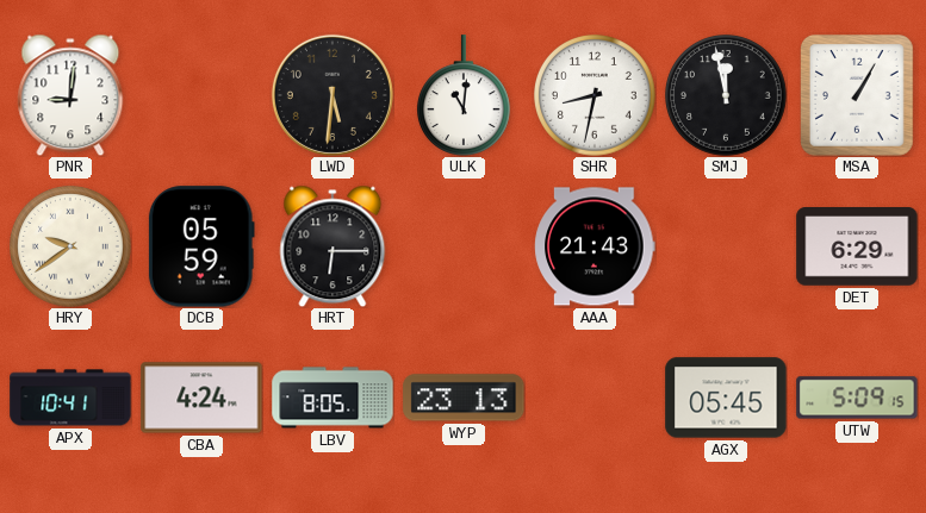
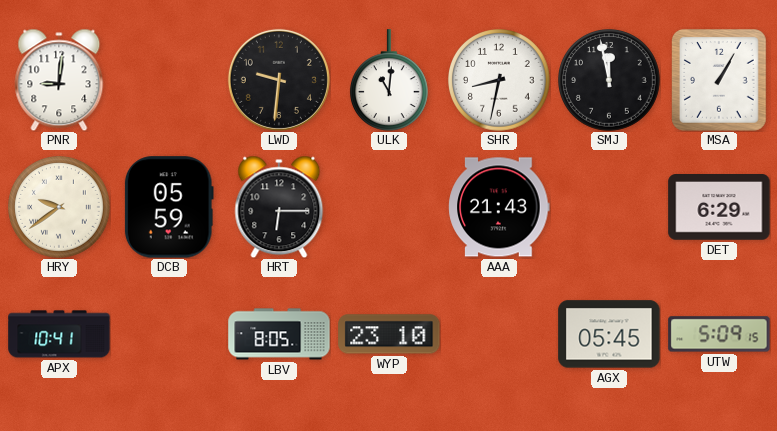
LWD: 5:31 -> 9:31 (279, 80)
CBA: 4:24 -> none (201, 398)
WYP: 23:13 -> 23:10 (389, 334)
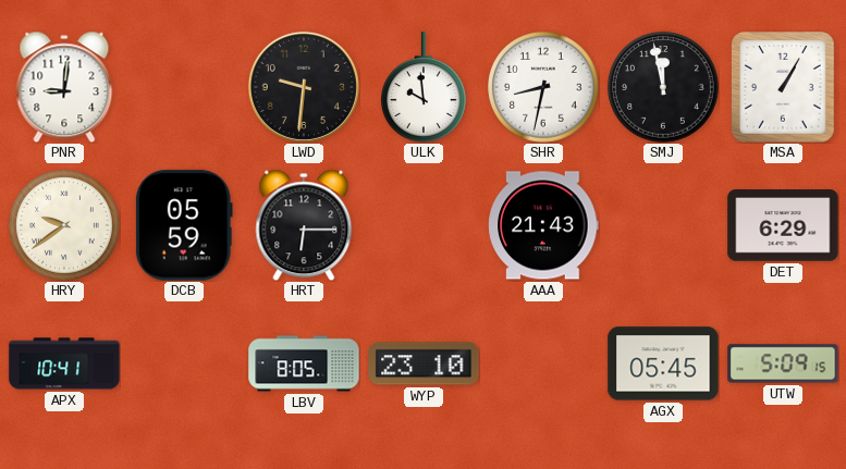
ULK: 11:01 -> 9:59 (424, 87)
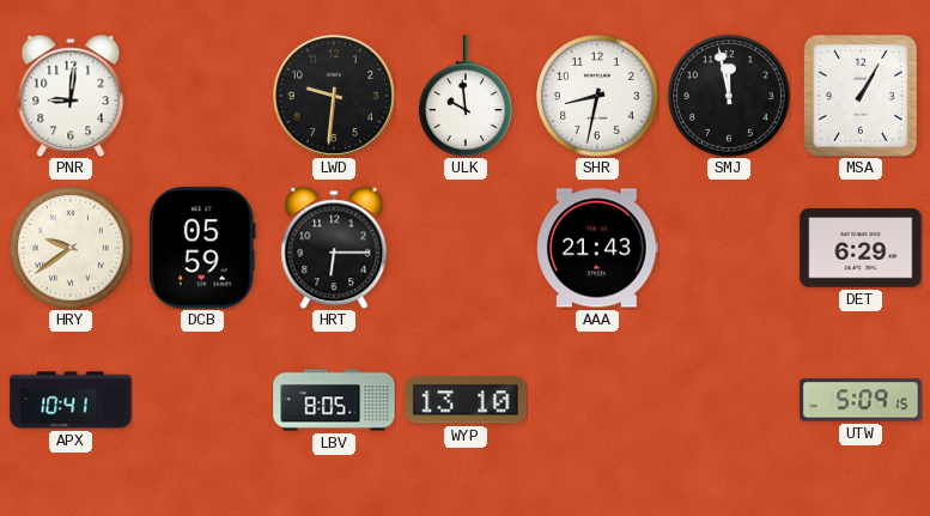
WYP: 23:10 -> 13:10 (466, 400)
AGX: 05:45 -> none (663, 363)
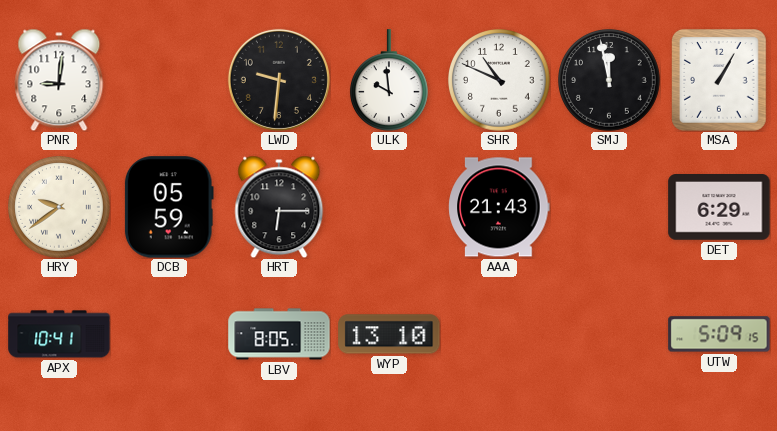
SHR: 8:32 -> 10:49 (500, 81)
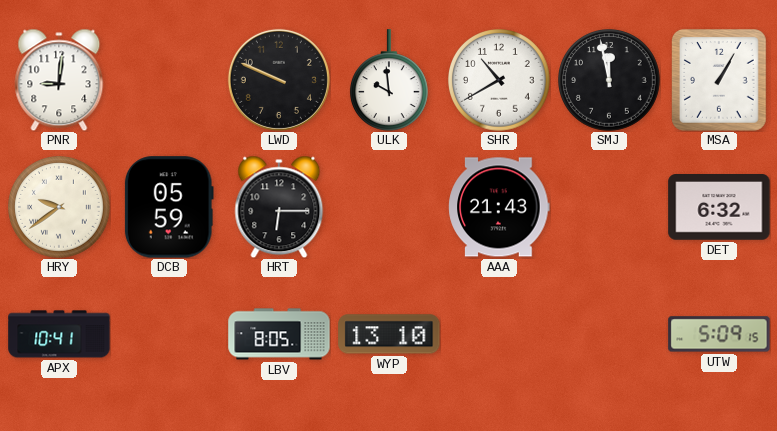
LWD: 9:31 -> 9:49 (279, 80)
SHR: 10:49 -> 10:40 (500, 81)
DET: 6:29 -> 6:32 (719, 208)
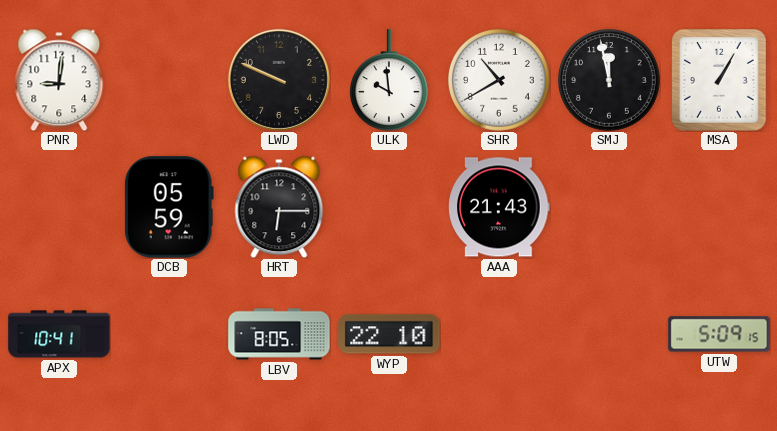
HRY: 9:39 -> none (60, 208)
DET: 6:32 -> none (719, 208)
WYP: 13:10 -> 22:10 (389, 334)
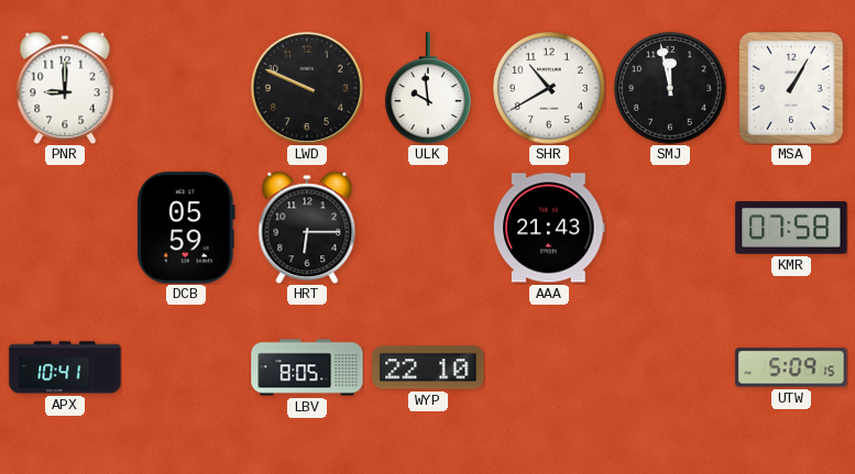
PNR: 9:01 -> 9:00 (65, 88)
KMR: none -> 07:58 (791, 228)
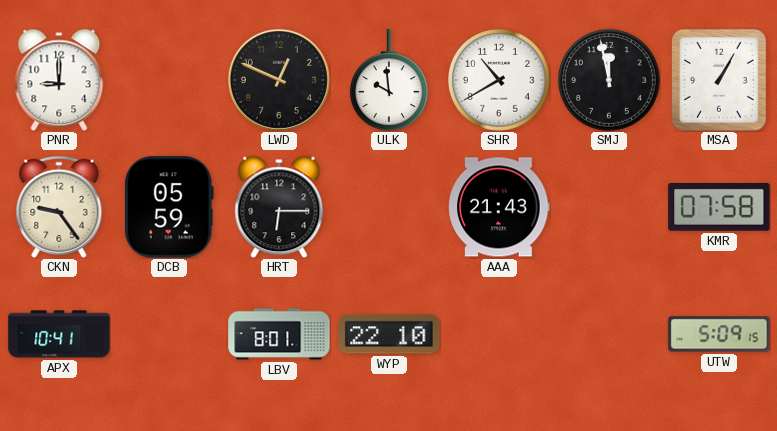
LWD: 9:49 -> 12:49 (279, 80)
CKN: none -> 9:24 (59, 207)
LBV: 8:05 -> 8:01 (279, 334)
